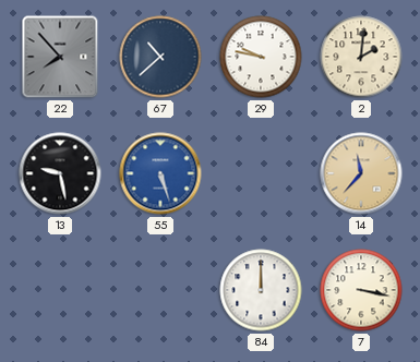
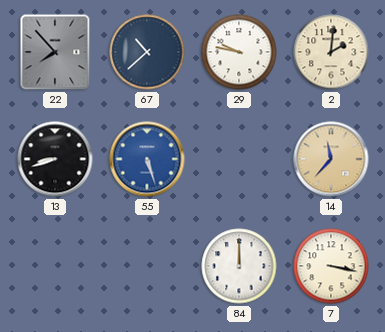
13: 9:28 -> 8:42 (55, 159)
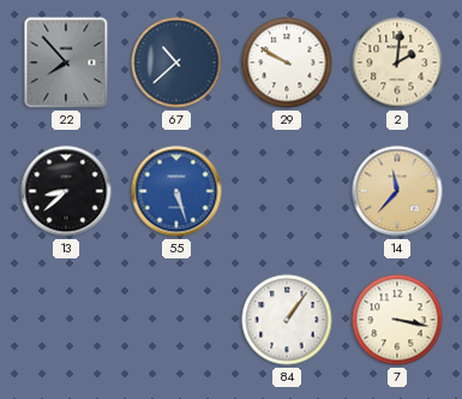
29: 9:47 -> 9:50 (287, 62)
13: 8:42 -> 8:38 (66, 191)
84: 12:00 -> 1:06 (287, 320)
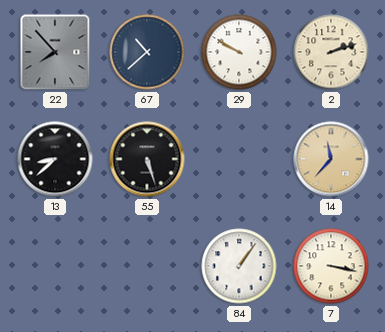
2: 2:01 -> 2:12 (331, 52)
55 dial: blue -> black (147, 159)
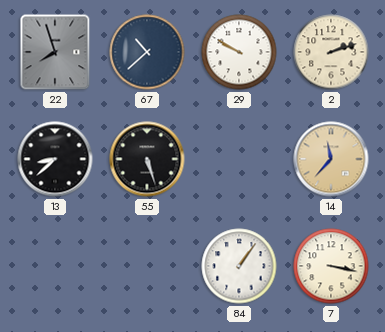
22: 7:53 -> 7:57 (55, 52)
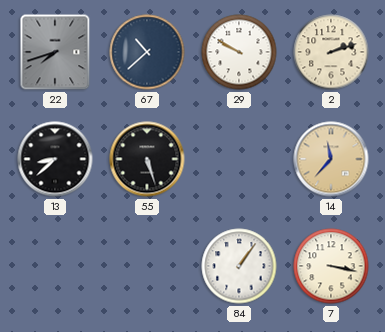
22: 7:57 -> 7:42 (55, 52)
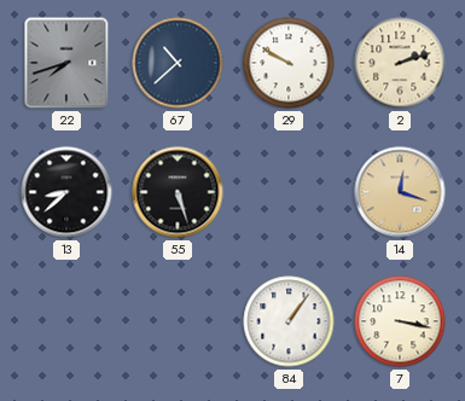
14: 11:37 -> 12:18 (400, 192)
